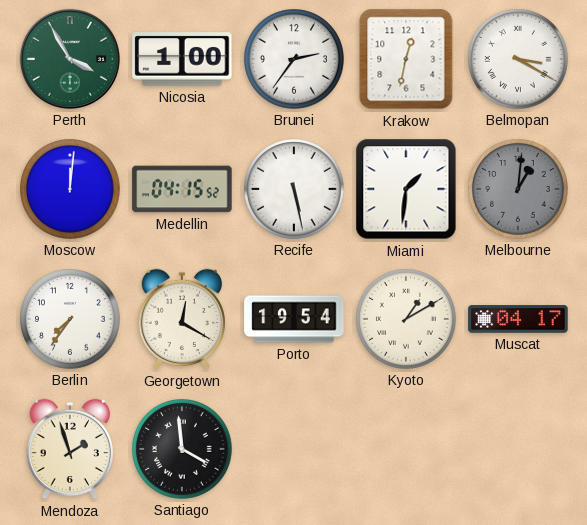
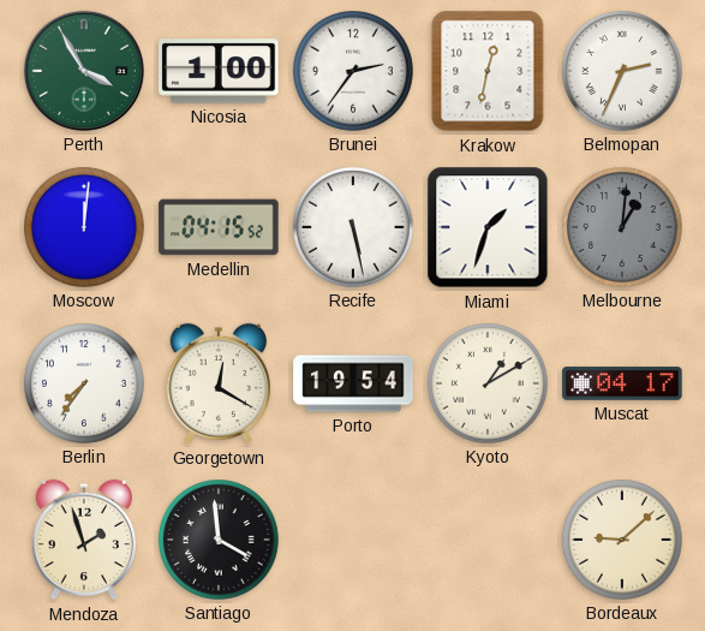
Belmopan: 3:20 -> 2:34 (623, 72)
Miami: 1:31 -> 1:33 (488, 227)
Bordeaux: none -> 9:08 (623, 541)
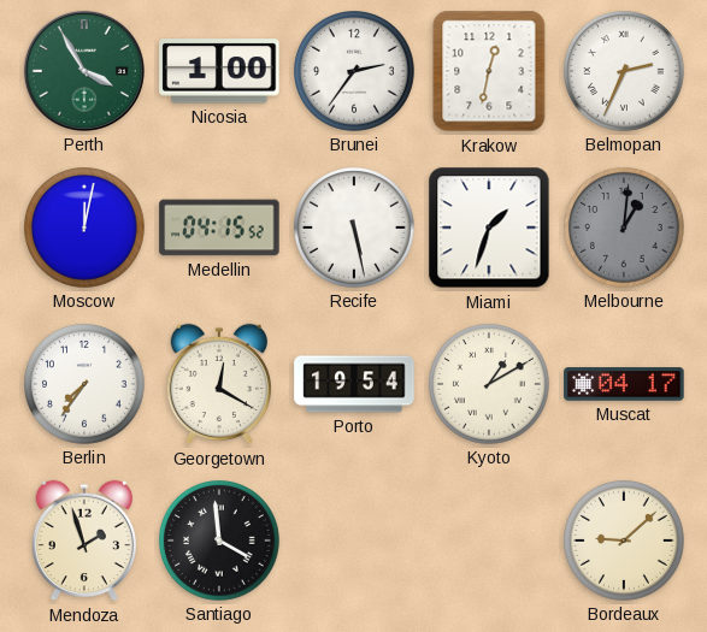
Moscow: 12:01 -> 12:02 (86, 229)
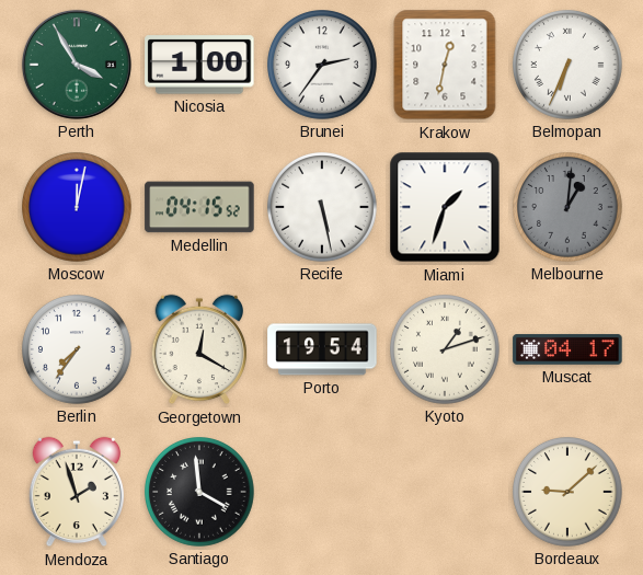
Belmopan: 2:34 -> 6:34 (569, 66)
Kyoto: 1:10 -> 1:12 (446, 350)
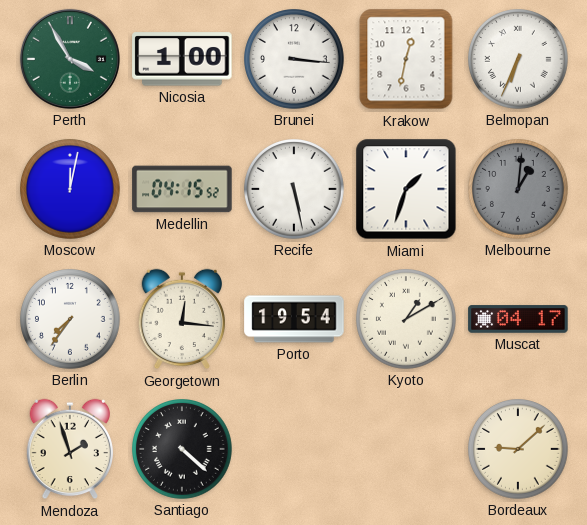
Brunei: 2:36 -> 3:16 (295, 60)
Georgetown: 12:20 -> 12:16 (181, 319)
Kyoto: 1:12 -> 1:10 (407, 320)
Santiago: 3:59 -> 4:22 (183, 450)
